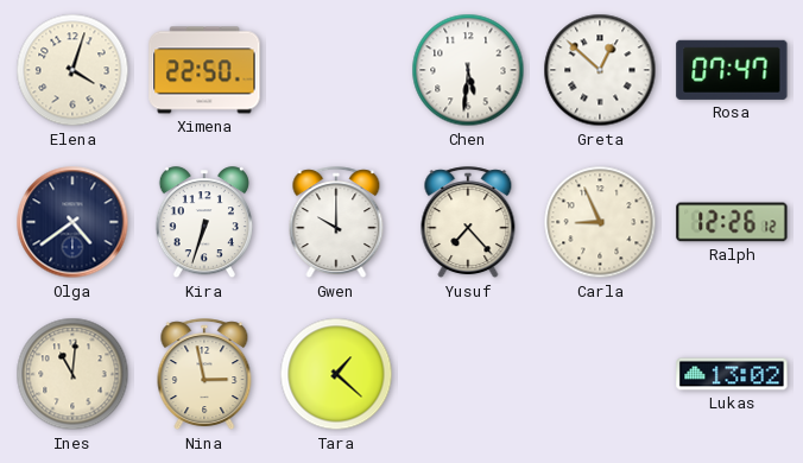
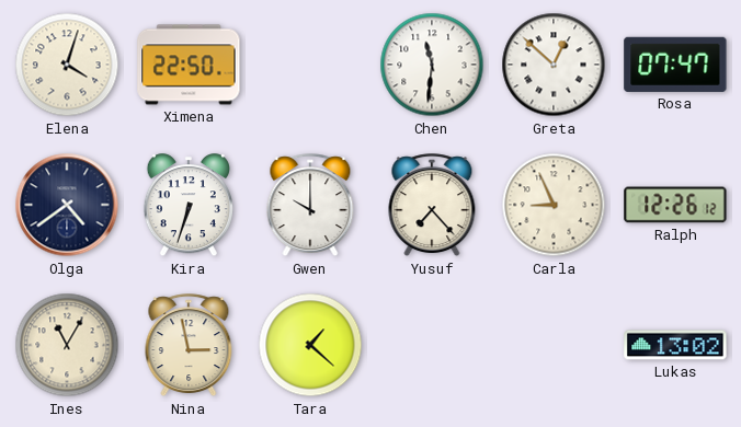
Chen: 5:31 -> 11:31 (432, 65)
Ines: 11:01 -> 11:05 (67, 345)
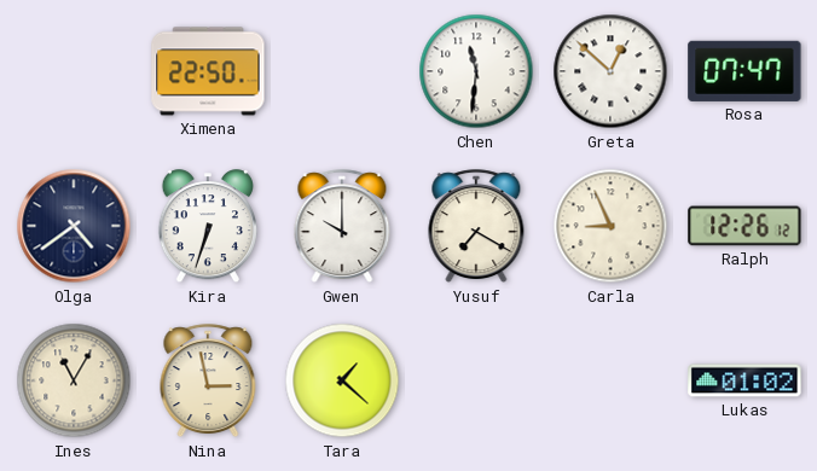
Elena: 4:03 -> none (67, 65)
Yusuf: 7:23 -> 7:20 (476, 227)
Lukas: 13:02 -> 01:02 (744, 380)
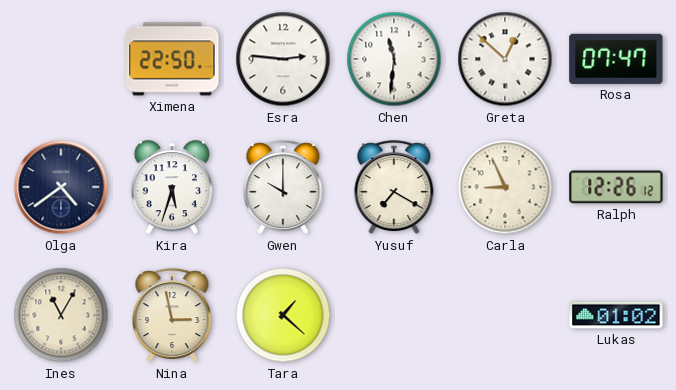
Esra: none -> 2:46 (283, 59)
Kira: 6:33 -> 5:33 (172, 188)
